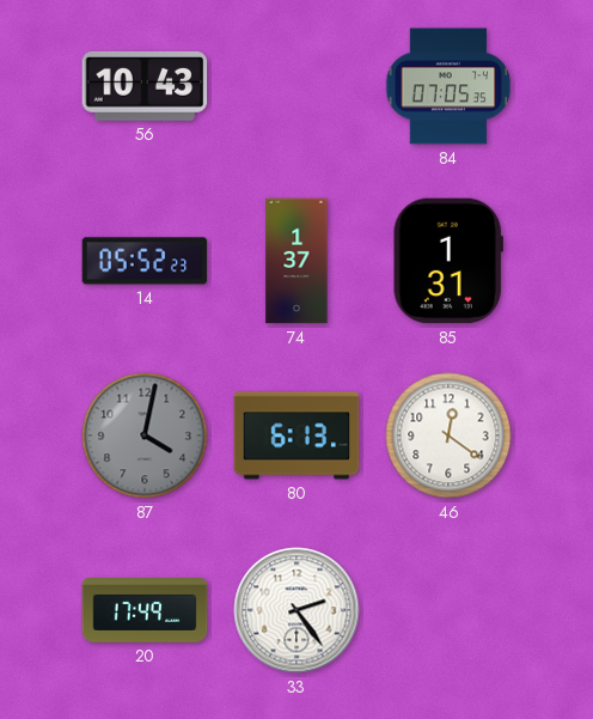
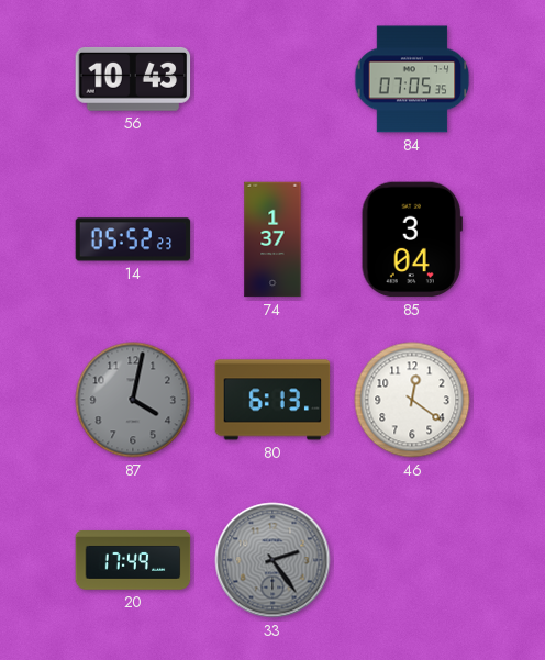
85: 1:31 -> 3:04 (412, 239)
33 dial: white -> grey (272, 560)
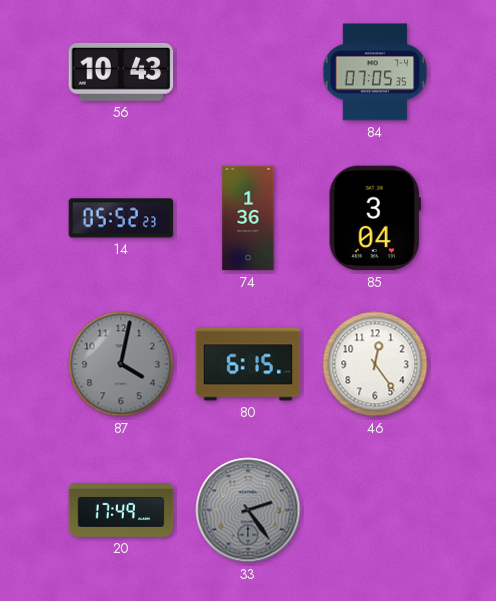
74: 1:37 -> 1:36 (248, 218)
80: 6:13 -> 6:15 (248, 364)
46: 12:21 -> 12:24 (375, 364)
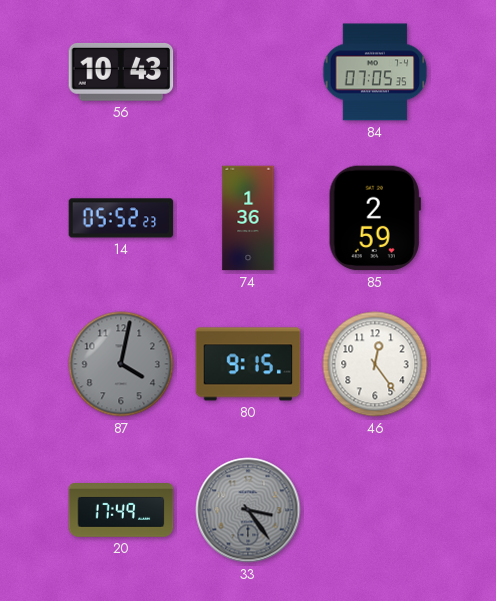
85: 3:04 -> 2:59 (375, 218)
80: 6:15 -> 9:15 (248, 364)
33: 2:24 -> 3:24 (248, 510)
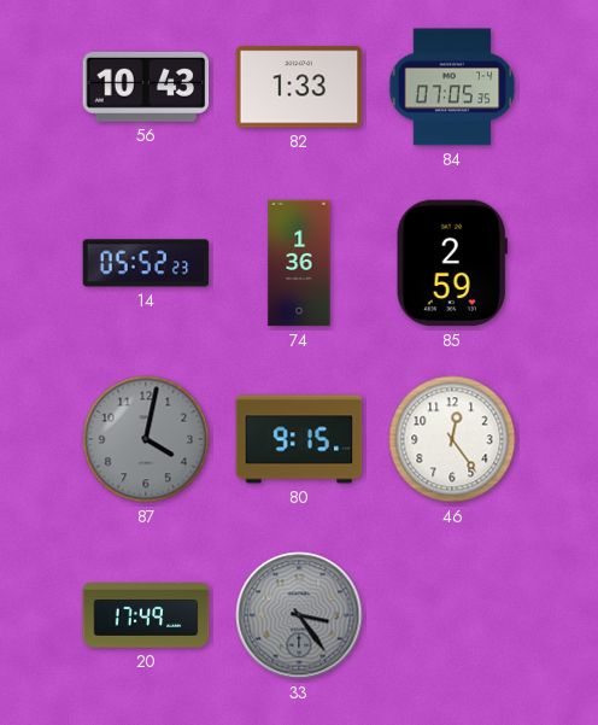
82: none -> 1:33 (299, 87)
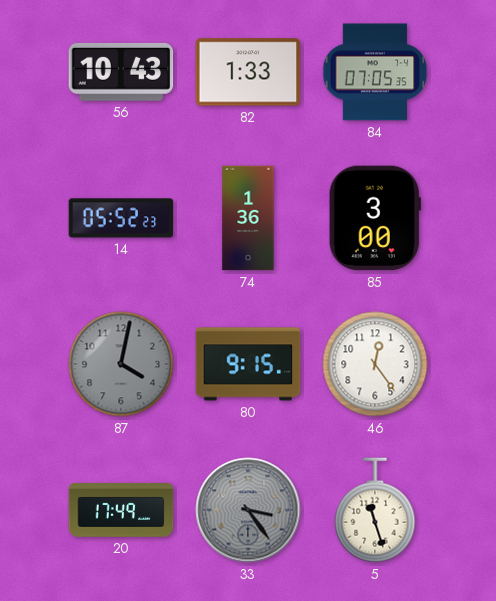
85: 2:59 -> 3:00 (375, 218)
5: none -> 11:27 (375, 510)
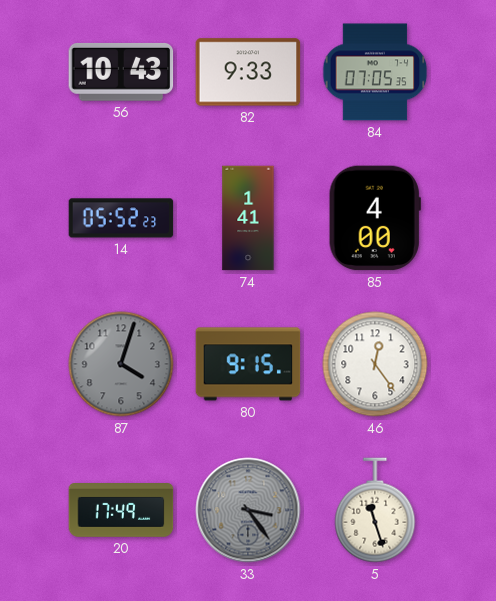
82: 1:33 -> 9:33 (248, 72)
74: 1:36 -> 1:41 (248, 218)
85: 3:00 -> 4:00 (375, 218)
87: 4:02 -> 4:03 (121, 364)
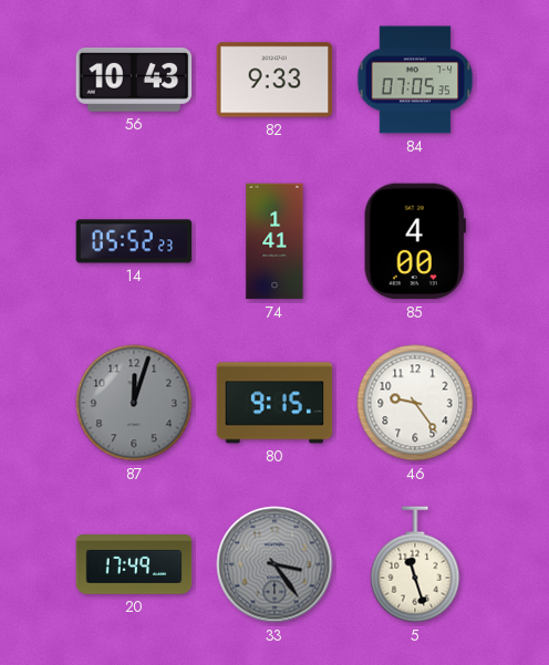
87: 4:03 -> 12:03 (134, 403)
46: 12:24 -> 9:24 (415, 403)
